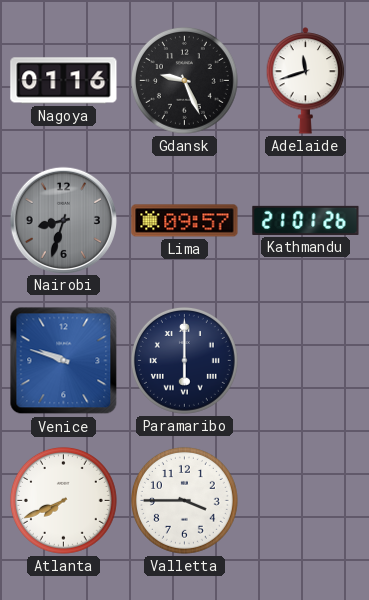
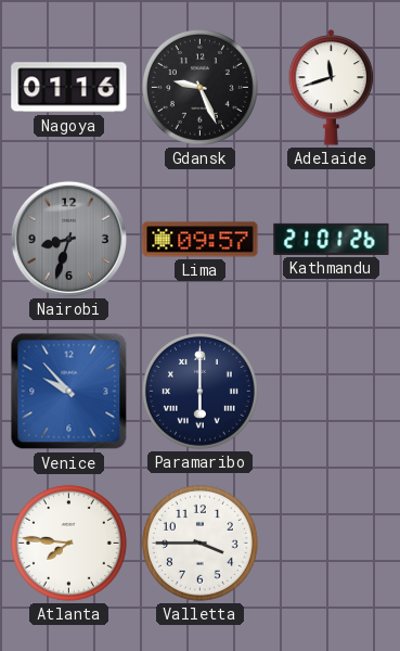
Venice: 9:48 -> 9:53 (69, 392)
Atlanta: 7:41 -> 7:46 (68, 542)
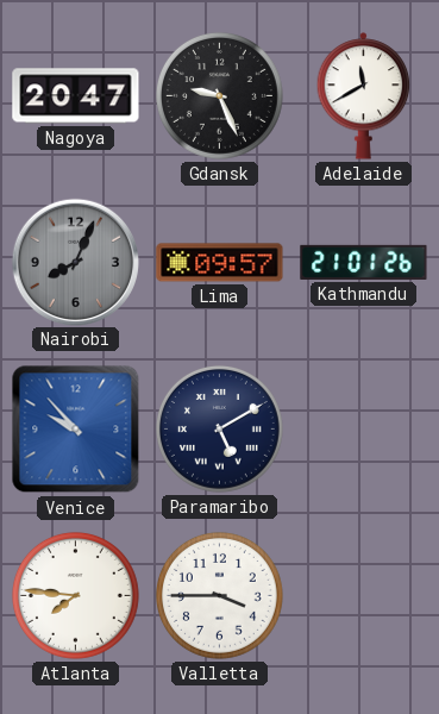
Nagoya: 01:16 -> 20:47 (76, 96)
Adelaide: 11:42 -> 11:40 (364, 96)
Nairobi: 8:33 -> 8:04 (75, 262)
Paramaribo: 6:00 -> 5:10 (219, 428)
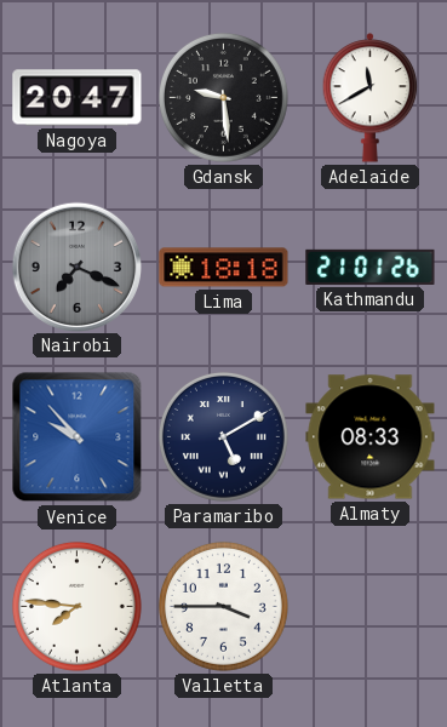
Gdansk: 9:26 -> 9:29 (223, 97)
Nairobi: 8:04 -> 7:19 (76, 267)
Lima: 09:57 -> 18:18 (224, 268)
Almaty: none -> 08:33 (371, 437)
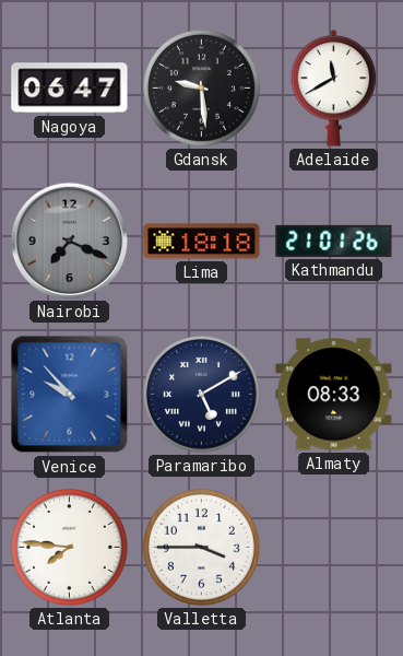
Nagoya: 20:47 -> 06:47 (70, 89)
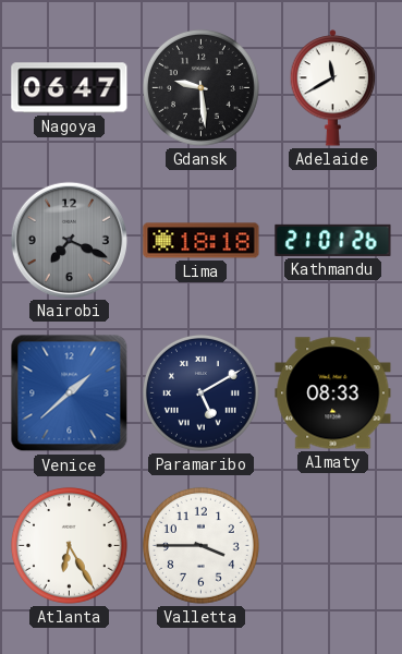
Venice: 9:53 -> 1:38 (70, 393)
Atlanta: 7:46 -> 6:25 (69, 545)
